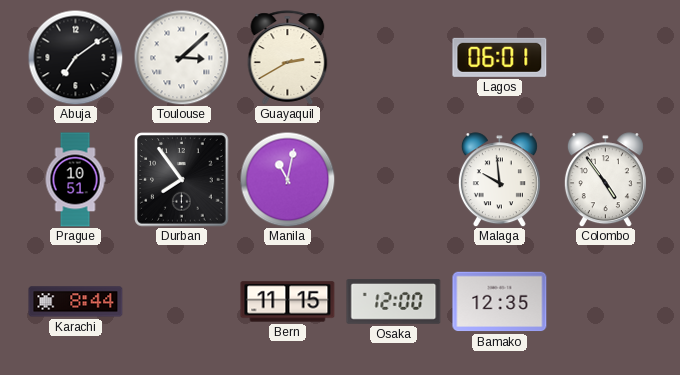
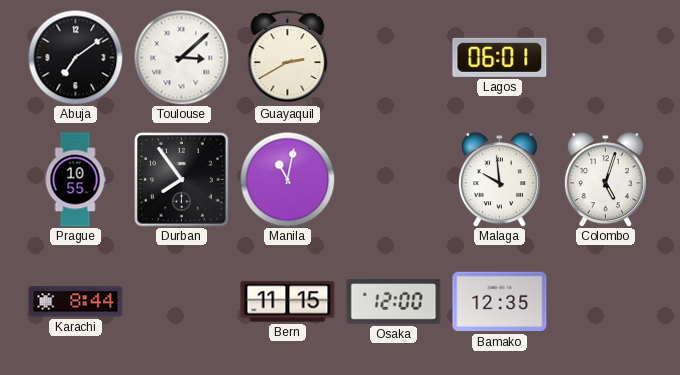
Prague: 10:51 -> 10:55 (75, 180)
Colombo: 4:54 -> 5:03 (605, 180)
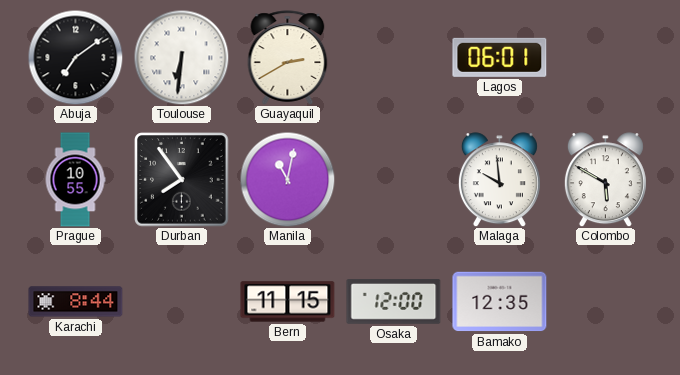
Toulouse: 3:08 -> 6:31 (181, 57)
Colombo: 5:03 -> 5:50 (605, 180)
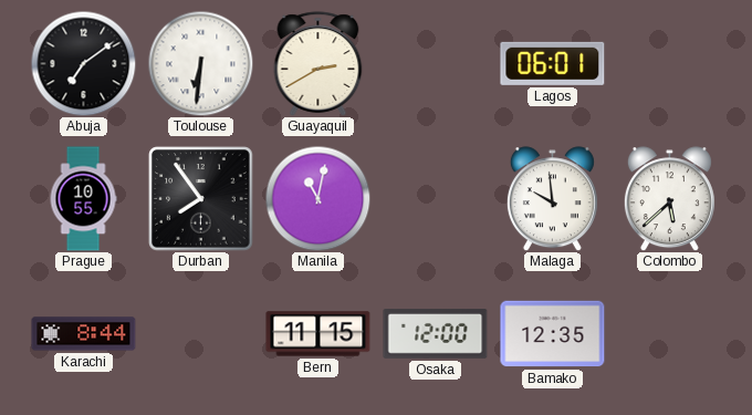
Colombo: 5:50 -> 5:38 (669, 199)
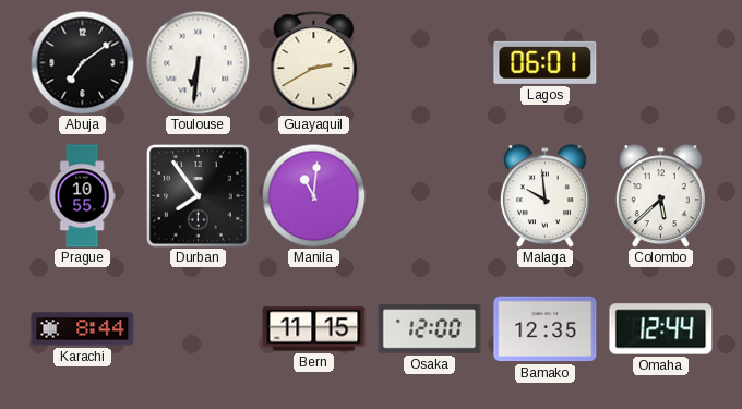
Manila: 11:02 -> 11:01 (313, 195)
Omaha: none -> 12:44 (661, 329)
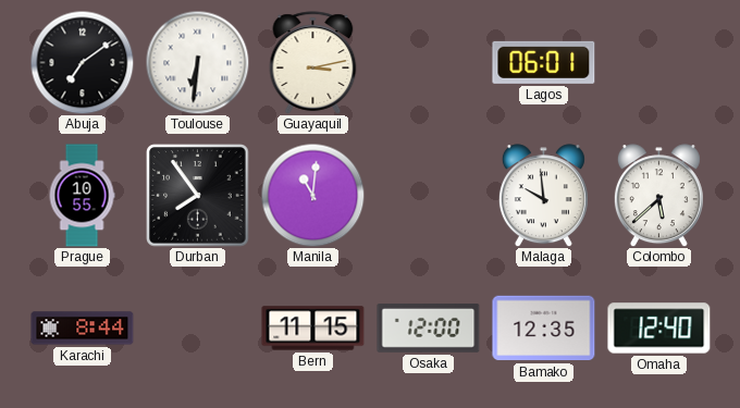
Guayaquil: 2:40 -> 3:13 (313, 63)
Omaha: 12:44 -> 12:40 (659, 329)
